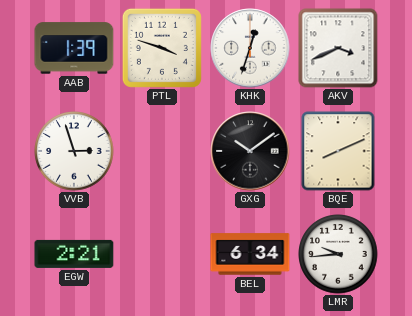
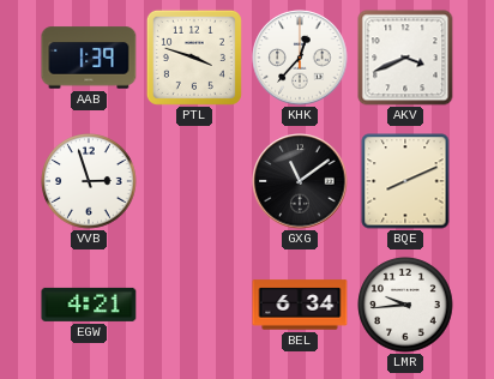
KHK: 12:33 -> 12:37 (300, 58)
GXG: 10:09 -> 11:09 (300, 181)
EGW: 2:21 -> 4:21 (89, 305)
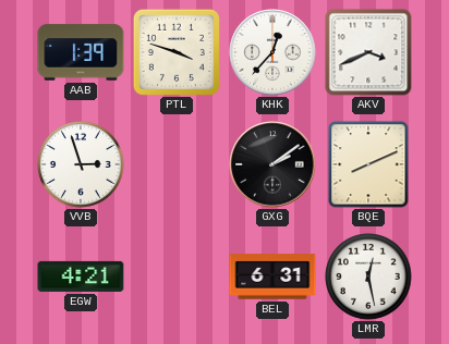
GXG: 11:09 -> 2:09 (272, 164)
BEL: 6:34 -> 6:31 (272, 277)
LMR: 9:44 -> 12:28 (368, 277)
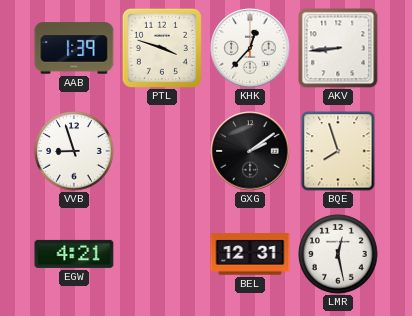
AKV: 3:41 -> 8:44 (338, 48)
VVB: 2:57 -> 8:57 (74, 151)
BQE: 8:11 -> 7:57 (338, 151)
BEL: 6:31 -> 12:31 (250, 254)
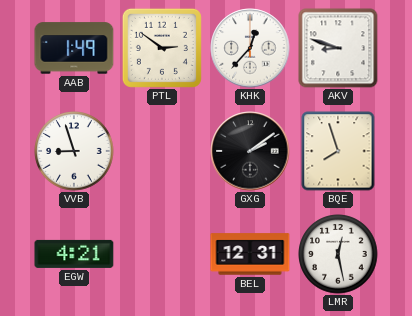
AAB: 1:39 -> 1:49 (74, 48)
PTL: 3:48 -> 2:51 (162, 48)
AKV: 8:44 -> 8:48 (338, 48)
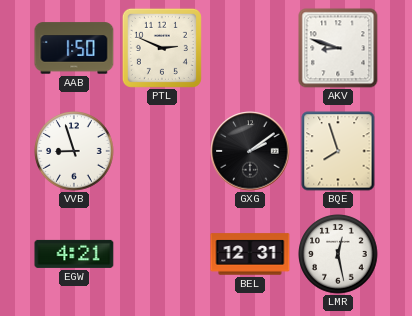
AAB: 1:49 -> 1:50 (74, 48)
PTL: 2:51 -> 2:49 (162, 48)
KHK: 12:37 -> none (250, 48)
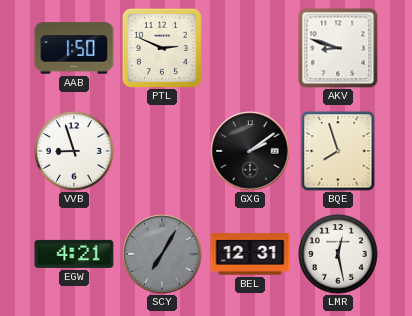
SCY: none -> 7:05 (162, 254)
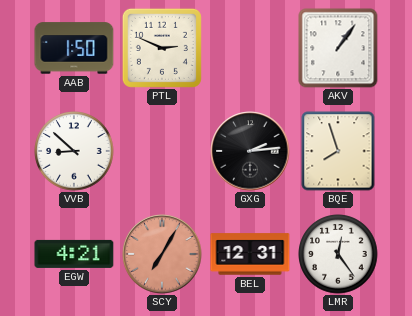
AKV: 8:48 -> 1:06 (338, 48)
VVB: 8:57 -> 8:52 (74, 151)
GXG: 2:09 -> 2:14 (250, 151)
SCY dial: grey -> salmon (162, 254)
LMR: 12:28 -> 12:24 (338, 254)
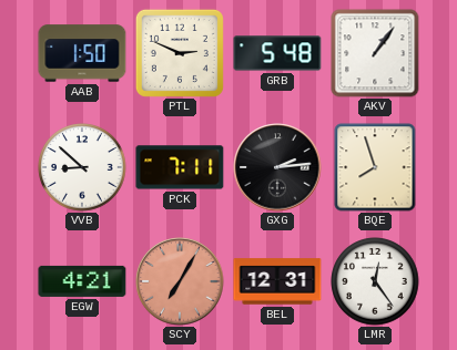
GRB: none -> 5:48 (277, 53)
PCK: none -> 7:11 (180, 167)
